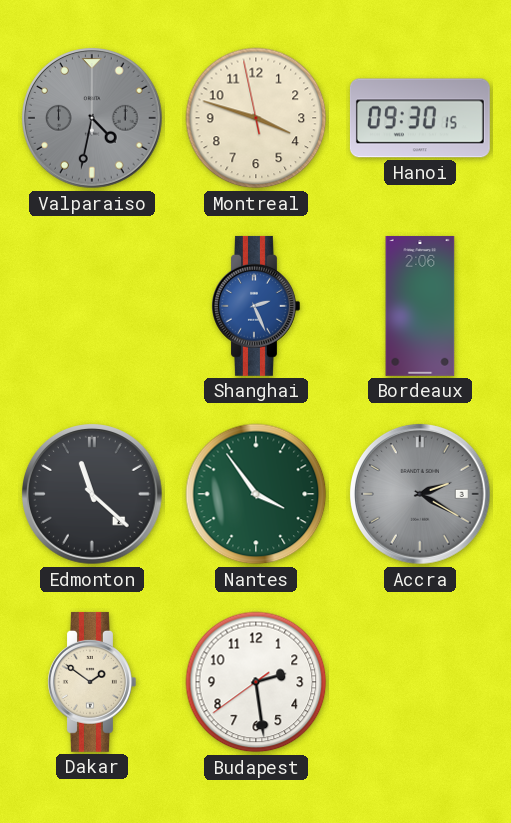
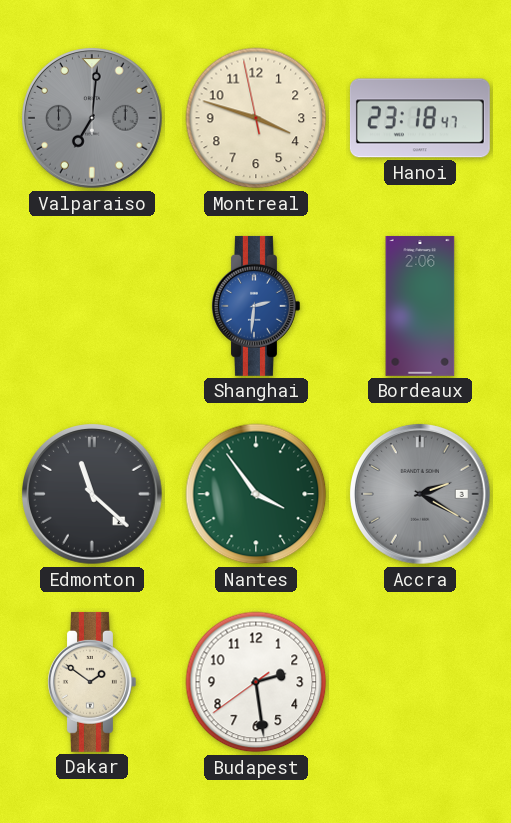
Valparaiso: 4:32 -> 7:01 (93, 119)
Hanoi: 09:30 -> 23:18 (420, 118)
Shanghai: 2:26 -> 2:31 (256, 306)
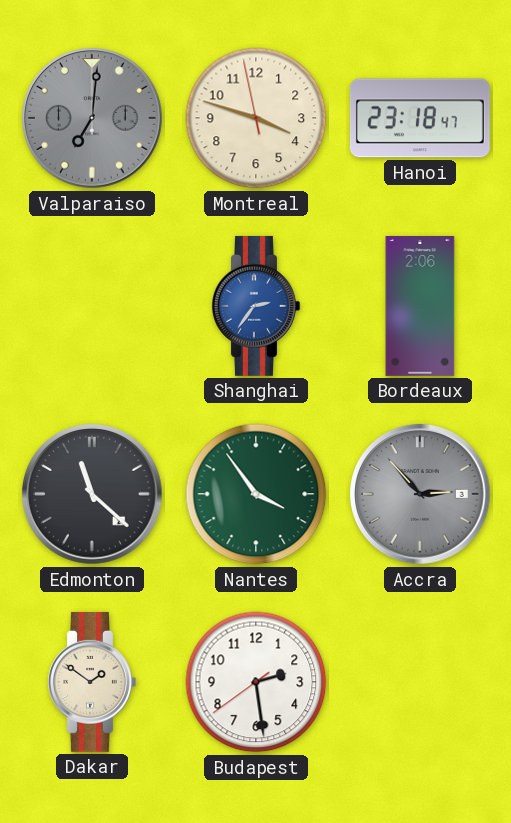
Shanghai: 2:31 -> 2:36 (256, 306)
Accra: 2:20 -> 2:53 (421, 495)
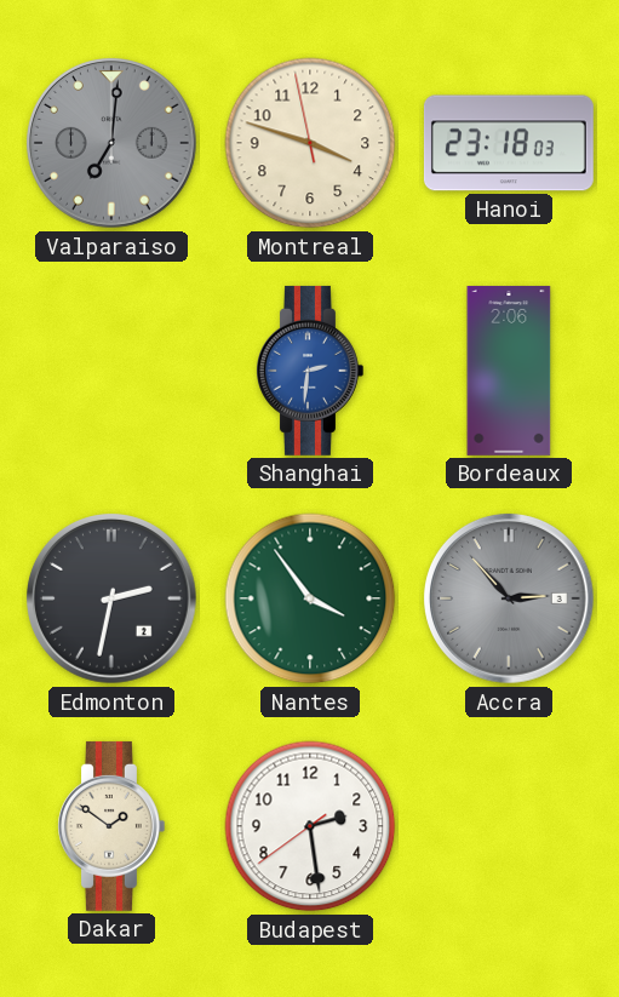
Hanoi: 23:18:47 -> 23:18:03 (509, 143)
Shanghai: 2:36 -> 2:31 (310, 371)
Edmonton: 11:22 -> 2:32 (113, 600)
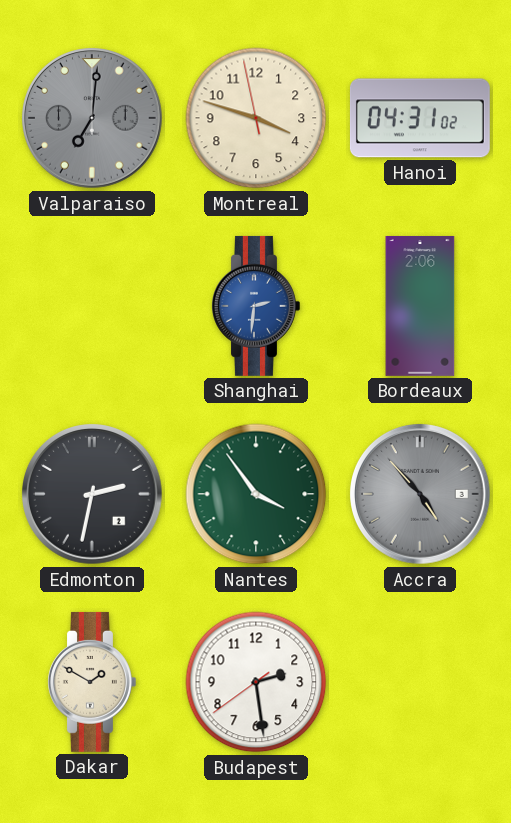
Hanoi: 23:18 -> 04:31 (420, 118)
Accra: 2:53 -> 4:53 (421, 495)
Dakar: 1:51 -> 1:50 (92, 682)
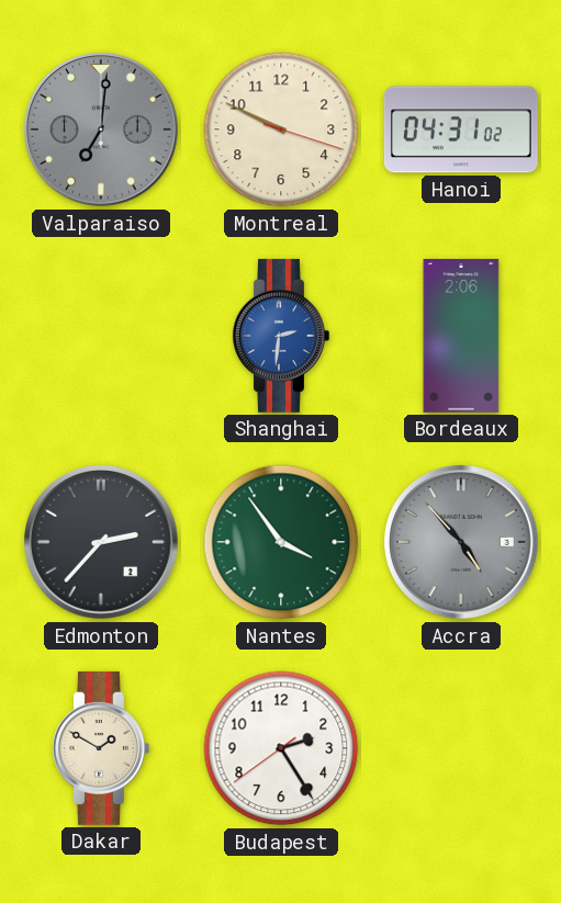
Montreal: 3:47 -> 9:49 (281, 129)
Edmonton: 2:32 -> 2:37 (102, 543)
Budapest: 2:28 -> 2:24 (281, 748)
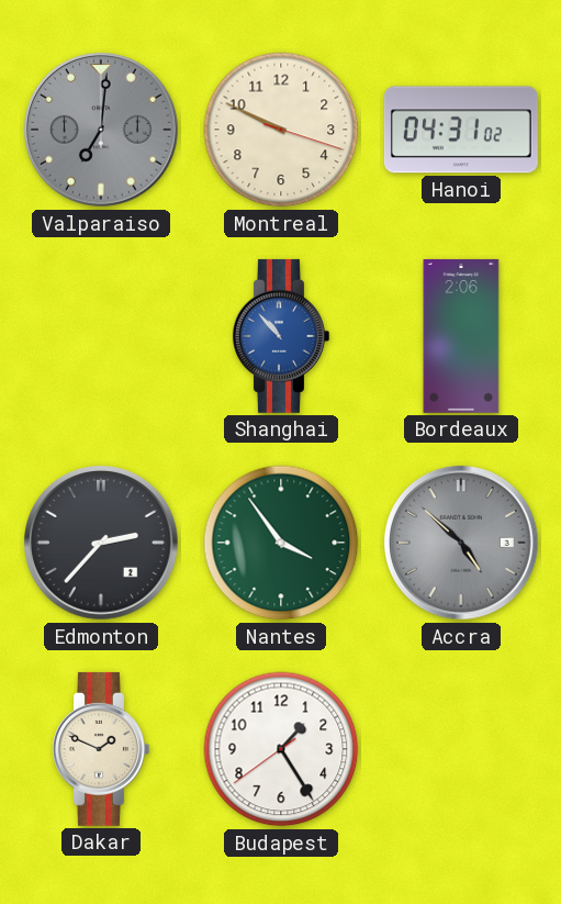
Shanghai: 2:31 -> 10:53 (281, 336)
Accra: 4:53 -> 4:52 (462, 544)
Dakar: 1:50 -> 1:49 (101, 749)
Budapest: 2:24 -> 1:24 (281, 749)
